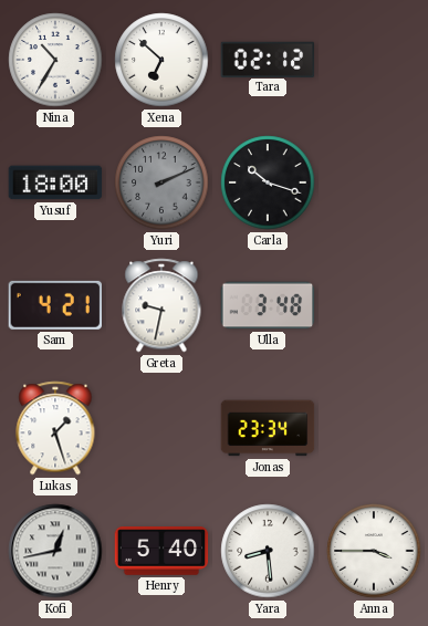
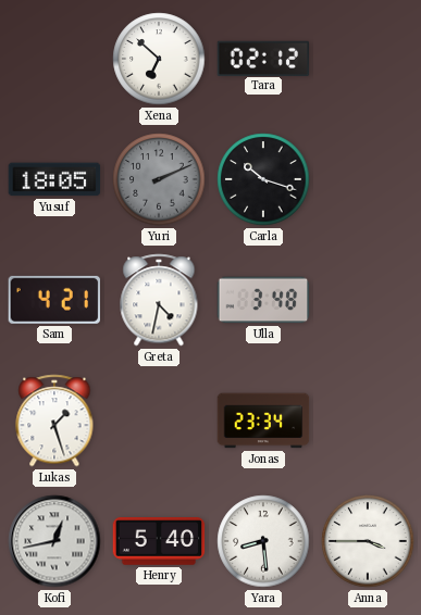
Nina: 10:35 -> none (55, 60)
Yusuf: 18:00 -> 18:05 (54, 179)
Greta: 9:32 -> 4:32 (159, 300)
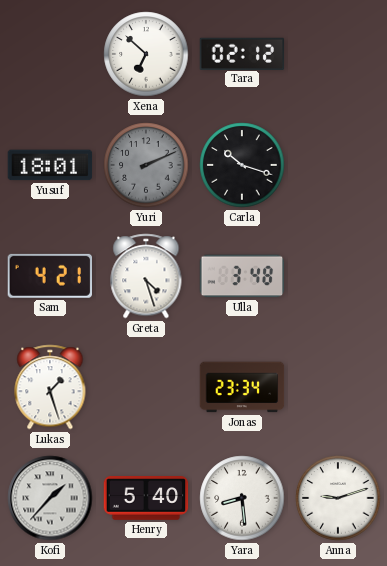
Yusuf: 18:05 -> 18:01 (50, 165)
Greta: 4:32 -> 4:27 (146, 276)
Kofi: 12:43 -> 1:37 (50, 498)
Anna: 3:45 -> 9:12 (338, 498)
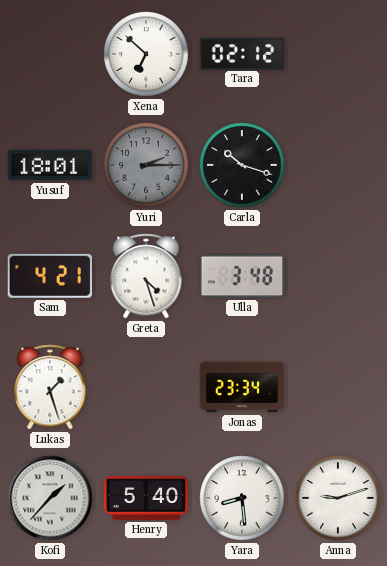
Yuri: 2:11 -> 2:15 (146, 165)
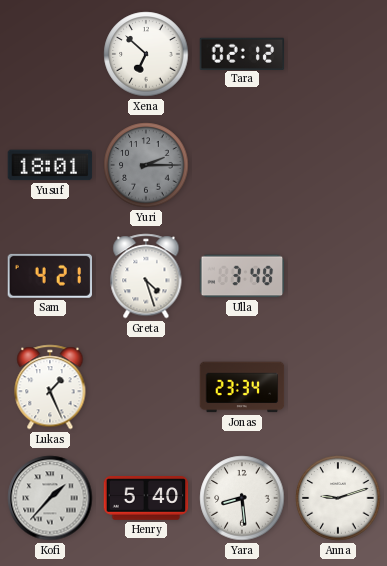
Carla: 10:18 -> none (242, 165)
Lukas: 1:27 -> 1:26 (50, 387)
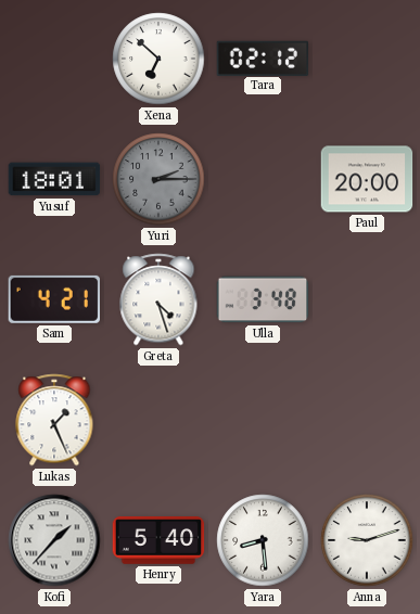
Paul: none -> 20:00 (367, 179)
Jonas: 23:34 -> none (242, 387)
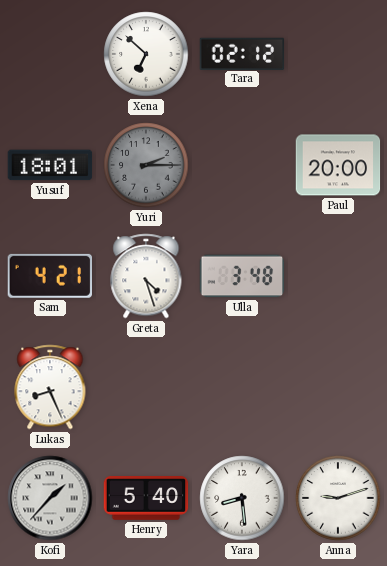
Lukas: 1:26 -> 8:26 (50, 387)
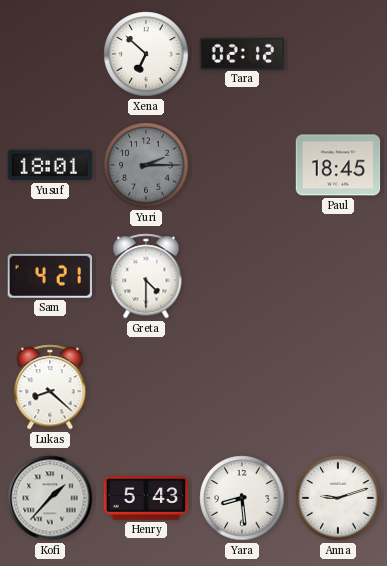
Paul: 20:00 -> 18:45 (338, 165)
Greta: 4:27 -> 4:30 (146, 276)
Ulla: 3:48 -> none (242, 276)
Lukas: 8:26 -> 8:22 (50, 387)
Henry: 5:40 -> 5:43 (146, 498)
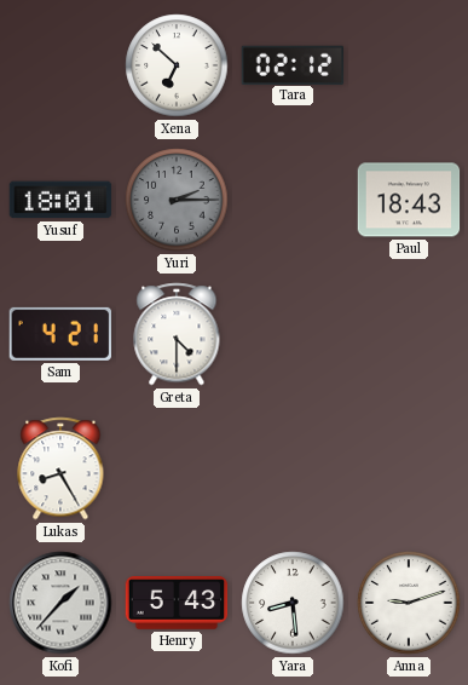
Paul: 18:45 -> 18:43 (409, 200)
Lukas: 8:22 -> 8:25 (60, 468)
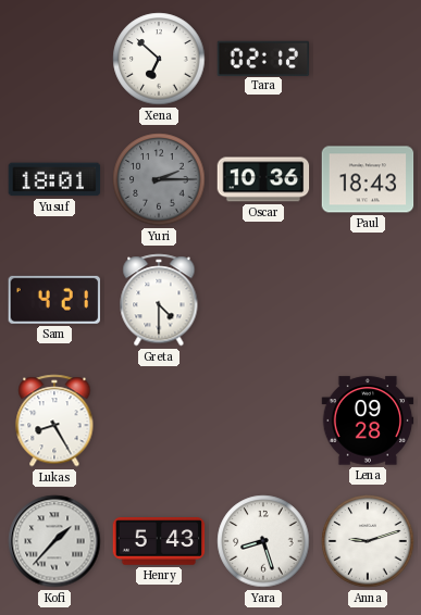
Oscar: none -> 10:36 (263, 179)
Lena: none -> 09:28 (368, 421)
Yara: 8:29 -> 8:27 (263, 541)
